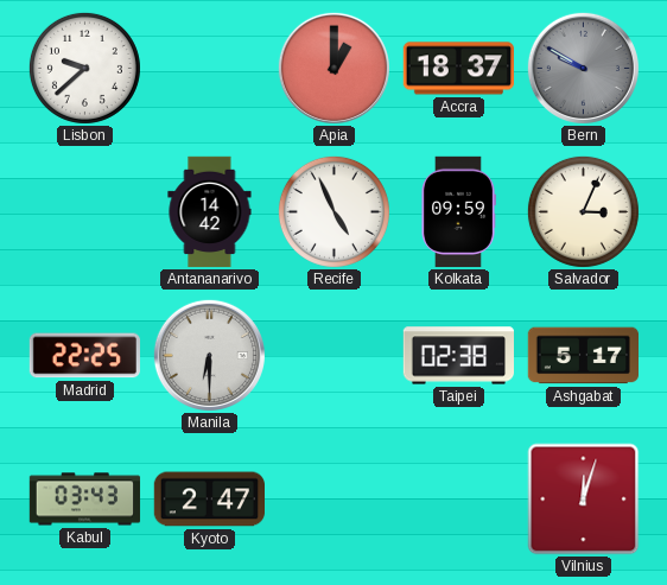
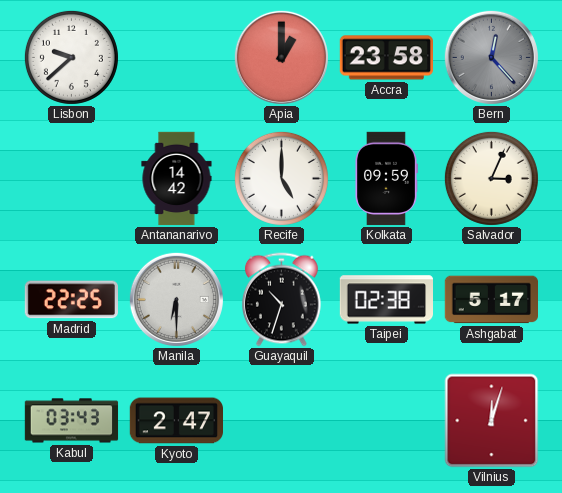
Accra: 18:37 -> 23:58 (386, 58)
Bern: 9:50 -> 12:23 (491, 57)
Recife: 4:56 -> 5:00 (281, 178)
Guayaquil: none -> 10:33 (281, 300)
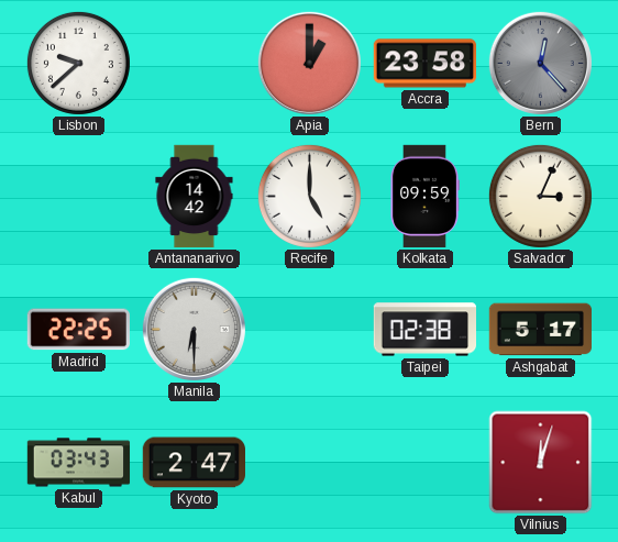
Guayaquil: 10:33 -> none (281, 300)
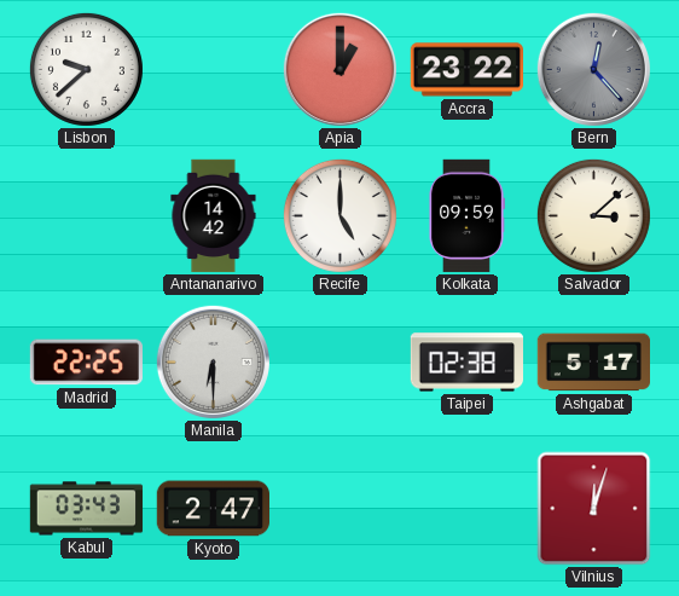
Accra: 23:58 -> 23:22 (466, 70)
Salvador: 3:04 -> 3:08 (593, 215)
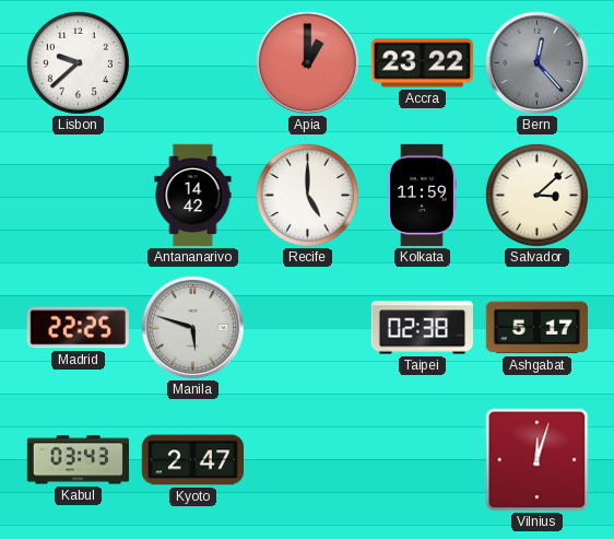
Kolkata: 09:59 -> 11:59 (422, 196)
Manila: 6:30 -> 5:48 (192, 327)
